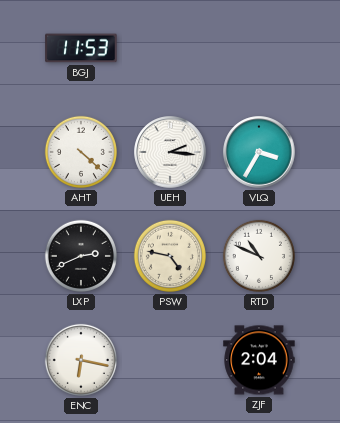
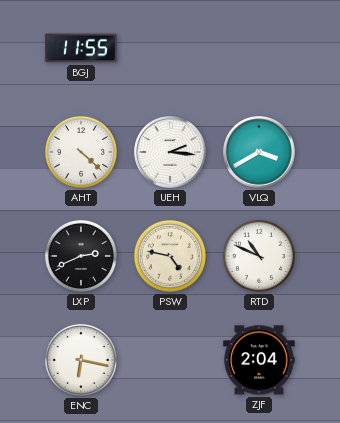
BGJ: 11:53 -> 11:55 (81, 48)
VLQ: 3:35 -> 3:40 (259, 152)
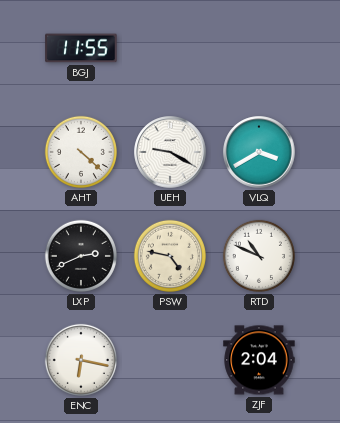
UEH: 2:16 -> 9:20 (170, 152)
